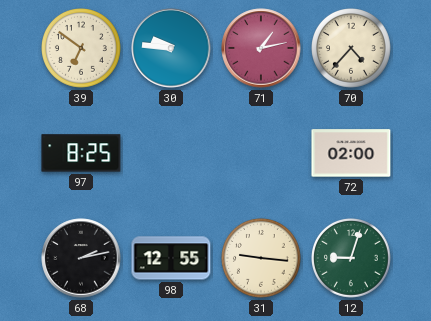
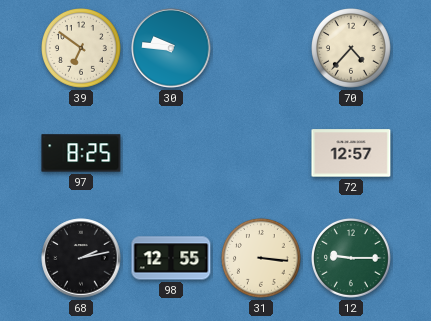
71: 1:13 -> none (261, 48)
72: 02:00 -> 12:57 (351, 153)
31: 9:16 -> 3:16 (262, 259)
12: 9:03 -> 9:15 (352, 259)
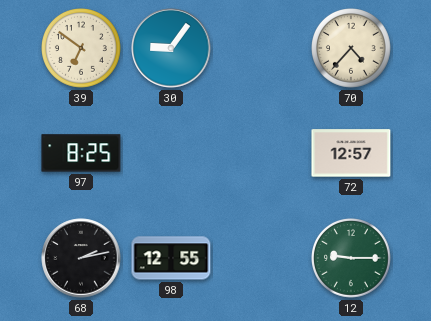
30: 9:46 -> 9:06 (171, 48)
31: 3:16 -> none (262, 259)
